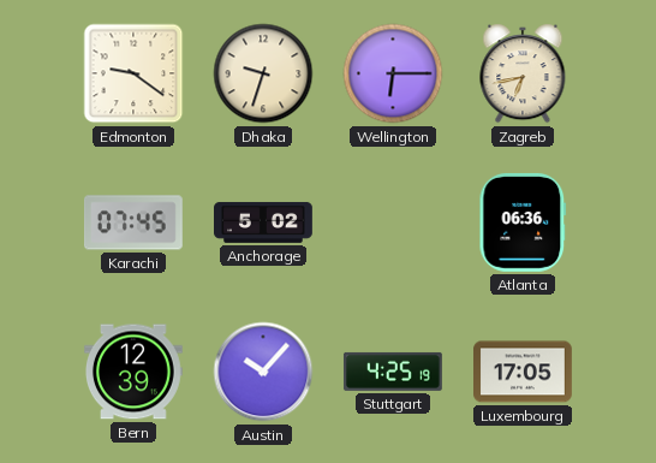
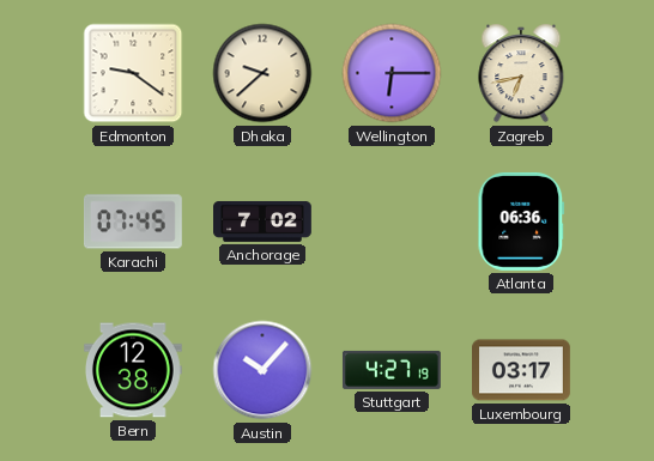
Dhaka: 9:33 -> 9:38 (262, 73)
Anchorage: 5:02 -> 7:02 (264, 222)
Bern: 12:39 -> 12:38 (134, 370)
Stuttgart: 4:25 -> 4:27 (392, 370)
Luxembourg: 17:05 -> 03:17 (522, 370)
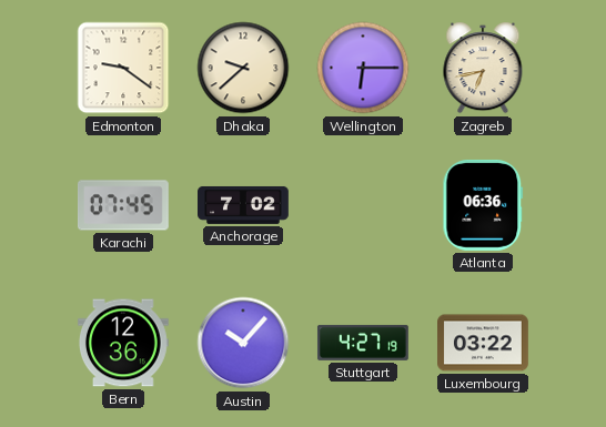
Bern: 12:38 -> 12:36 (124, 343)
Luxembourg: 03:17 -> 03:22 (484, 343)
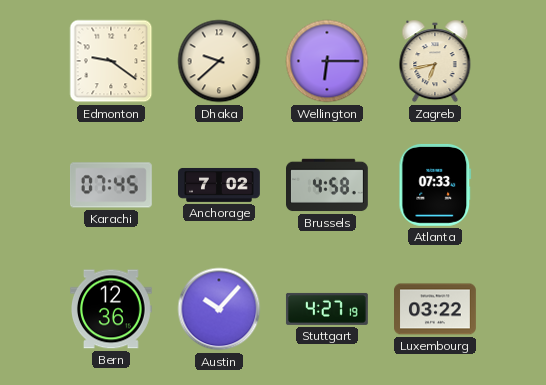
Brussels: none -> 4:58 (328, 185)
Atlanta: 06:36 -> 07:33 (435, 185)
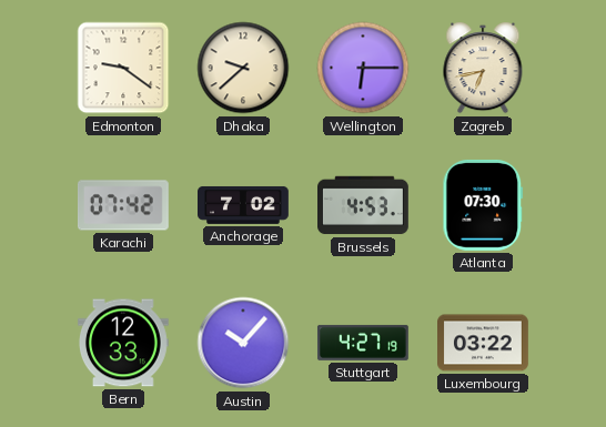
Karachi: 07:45 -> 07:42 (124, 205)
Brussels: 4:58 -> 4:53 (364, 205)
Atlanta: 07:33 -> 07:30 (483, 205)
Bern: 12:36 -> 12:33 (124, 343)
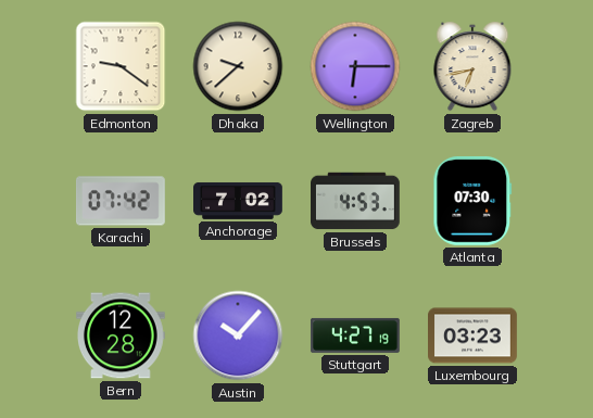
Bern: 12:33 -> 12:28 (122, 335)
Luxembourg: 03:22 -> 03:23 (474, 335)
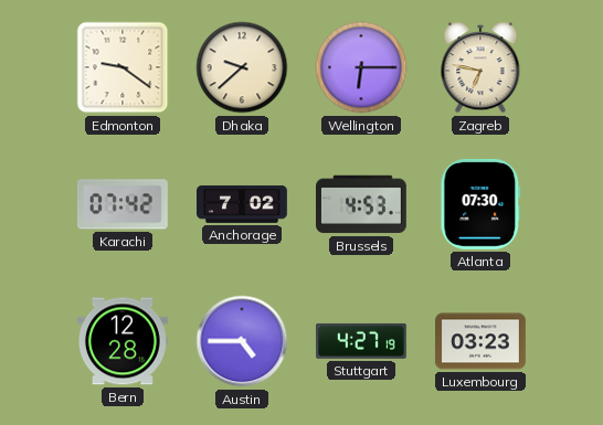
Zagreb: 6:43 -> 6:47 (480, 67)
Austin: 10:07 -> 4:45 (242, 341)
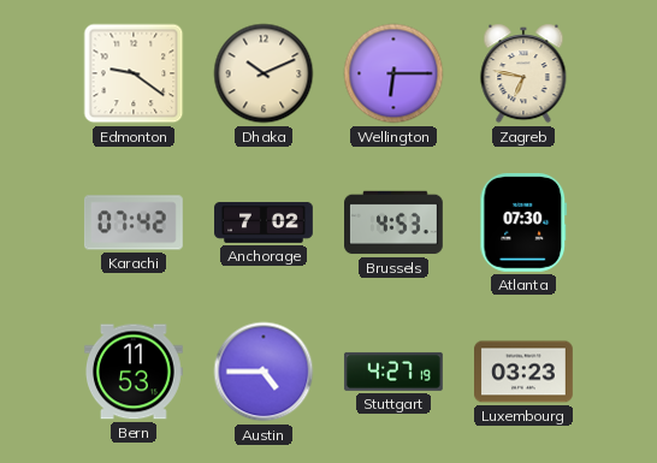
Dhaka: 9:38 -> 10:11 (264, 73)
Bern: 12:28 -> 11:53 (135, 372)
